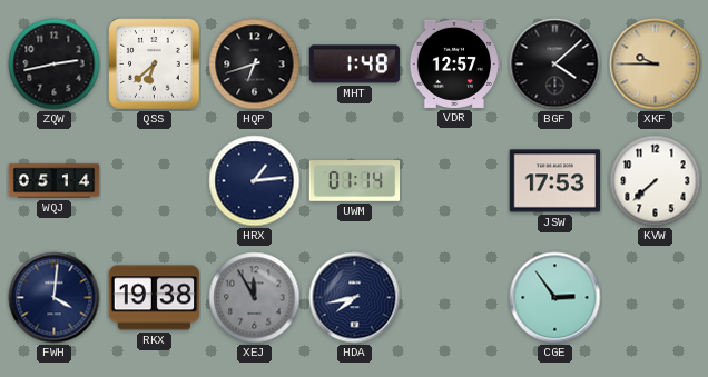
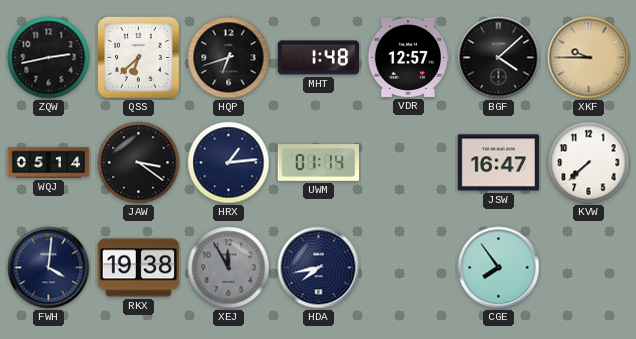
JAW: none -> 3:21 (139, 163)
JSW: 17:53 -> 16:47 (499, 163)
CGE: 2:54 -> 7:54 (499, 268)
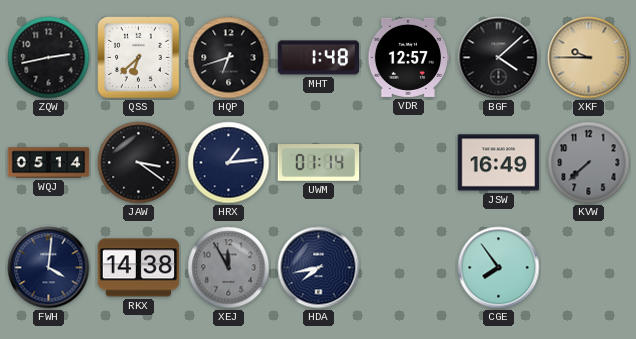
JSW: 16:47 -> 16:49 (499, 163)
KVW dial: white -> grey (589, 163)
RKX: 19:38 -> 14:38 (139, 268)
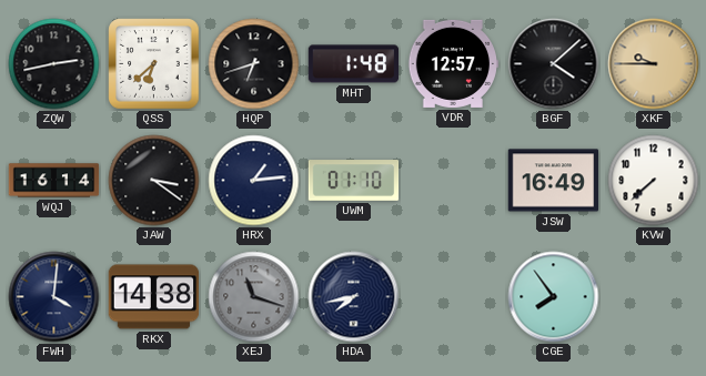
WQJ: 05:14 -> 16:14 (54, 181)
UWM: 01:14 -> 01:10 (354, 181)
KVW dial: grey -> white (654, 181)
XEJ: 11:55 -> 11:18 (254, 297)
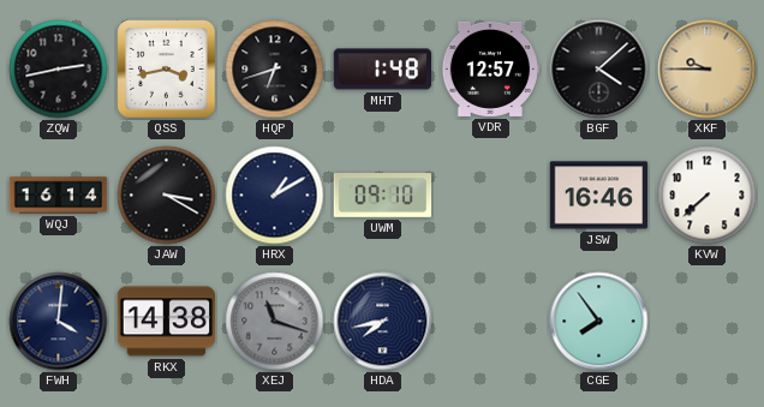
QSS: 6:38 -> 3:43 (167, 70)
JAW: 3:21 -> 3:20 (167, 196)
HRX: 1:14 -> 1:10 (275, 196)
UWM: 01:10 -> 09:10 (383, 196)
JSW: 16:49 -> 16:46 (599, 196)
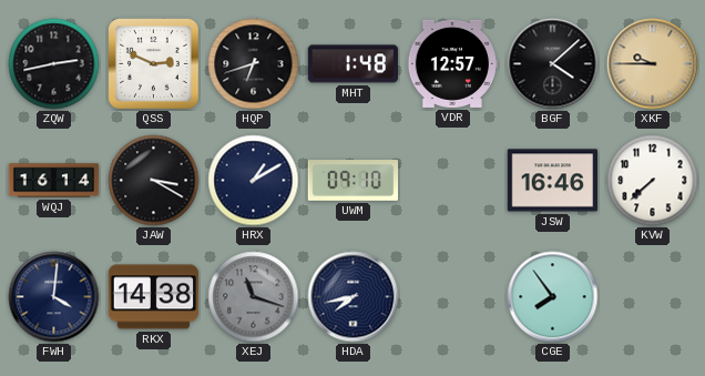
QSS: 3:43 -> 2:49 (154, 64)
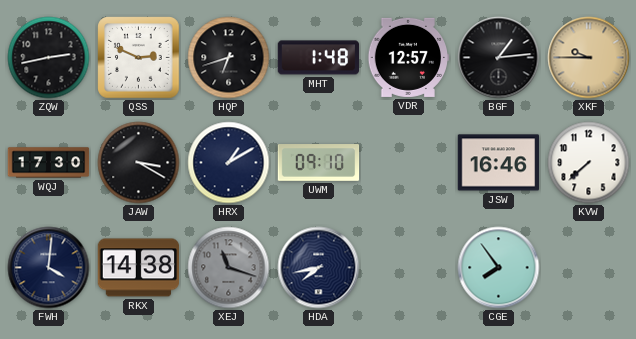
BGF: 4:08 -> 1:14 (499, 58)
WQJ: 16:14 -> 17:30 (49, 163)
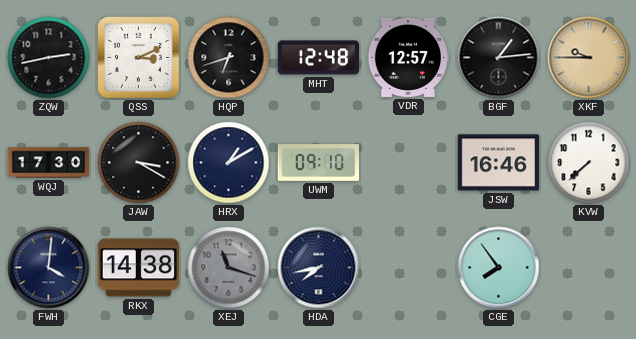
QSS: 2:49 -> 3:11 (139, 58)
MHT: 1:48 -> 12:48 (319, 58)
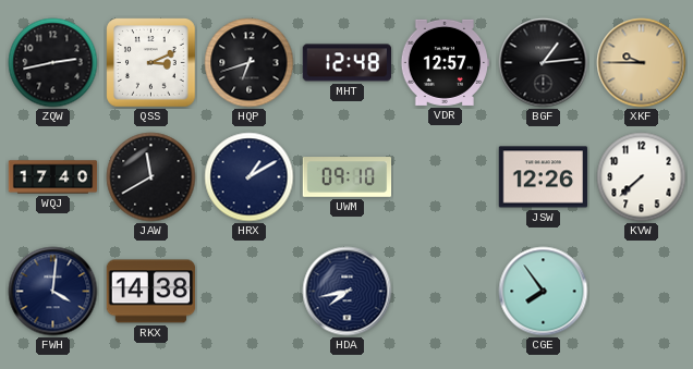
WQJ: 17:30 -> 17:40 (53, 177)
JAW: 3:20 -> 11:40 (151, 177)
JSW: 16:46 -> 12:26 (544, 177)
XEJ: 11:18 -> none (229, 268)
